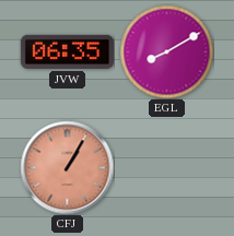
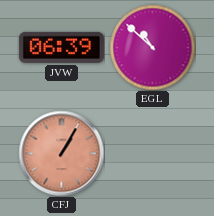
JVW: 06:35 -> 06:39 (61, 47)
EGL: 8:10 -> 10:52 (152, 47)
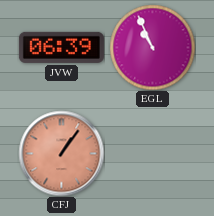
EGL: 10:52 -> 10:56 (152, 47)
CFJ: 1:05 -> 1:06 (61, 153)
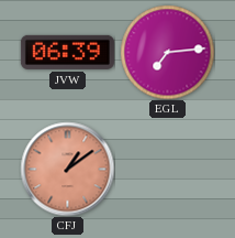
EGL: 10:56 -> 7:14 (167, 52)
CFJ: 1:06 -> 1:09 (67, 169)
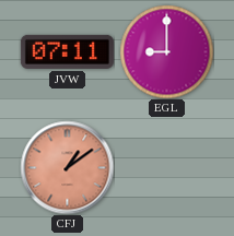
JVW: 06:39 -> 07:11 (67, 51)
EGL: 7:14 -> 9:00 (166, 51)
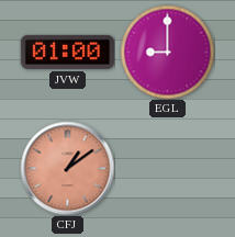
JVW: 07:11 -> 01:00 (67, 52)
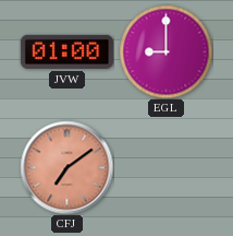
CFJ: 1:09 -> 7:09 (66, 167)
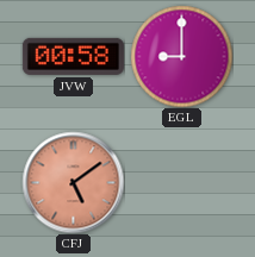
JVW: 01:00 -> 00:58 (73, 56)
CFJ: 7:09 -> 5:09 (73, 182)
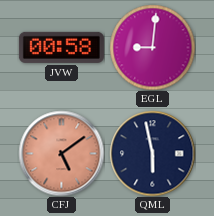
EGL: 9:00 -> 9:01 (152, 47)
QML: none -> 5:58 (152, 153)
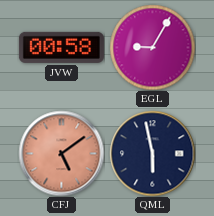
EGL: 9:01 -> 9:05 (152, 47)
